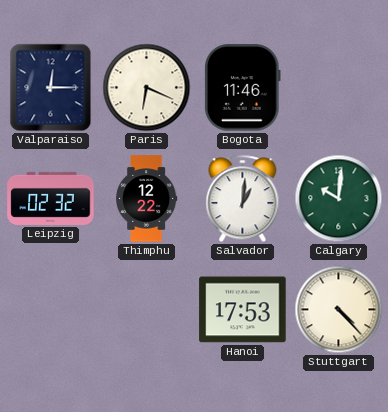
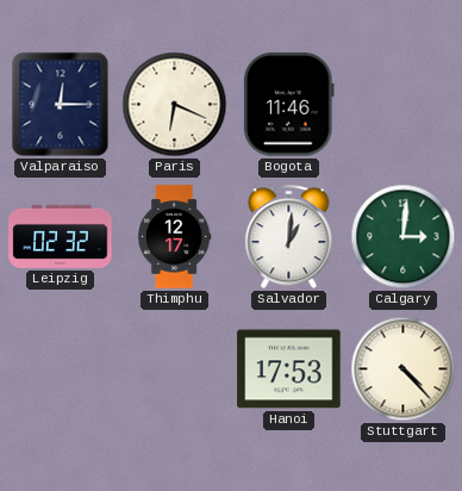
Thimphu: 12:22 -> 12:17 (175, 237)
Calgary: 10:01 -> 3:01 (404, 237)
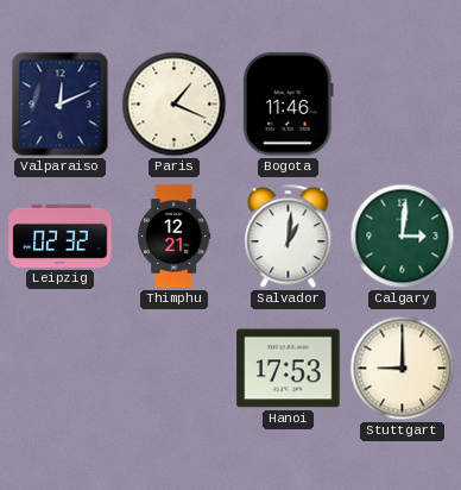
Valparaiso: 12:15 -> 12:11 (61, 105)
Paris: 6:19 -> 1:19 (175, 105)
Thimphu: 12:17 -> 12:21 (175, 237)
Stuttgart: 4:23 -> 9:00 (403, 369)
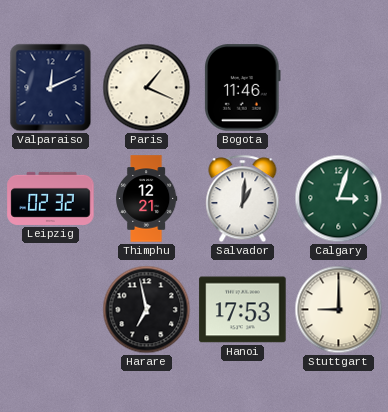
Calgary: 3:01 -> 3:03 (339, 199)
Harare: none -> 6:58 (147, 310)
